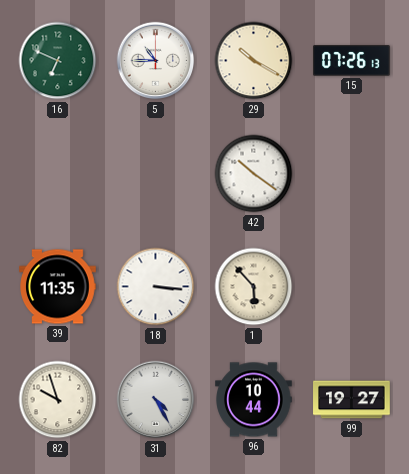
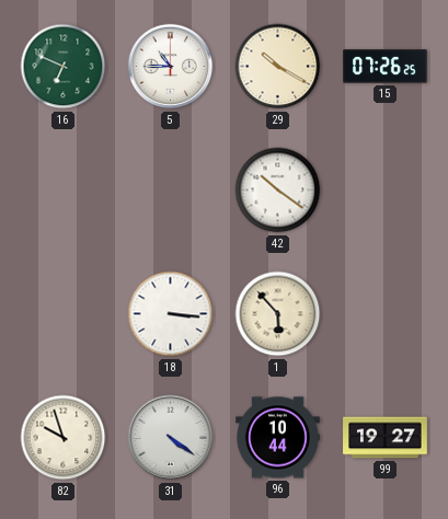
15: 07:26:13 -> 07:26:25 (386, 67)
39: 11:35 -> none (58, 287)
31: 4:25 -> 4:21 (171, 438)
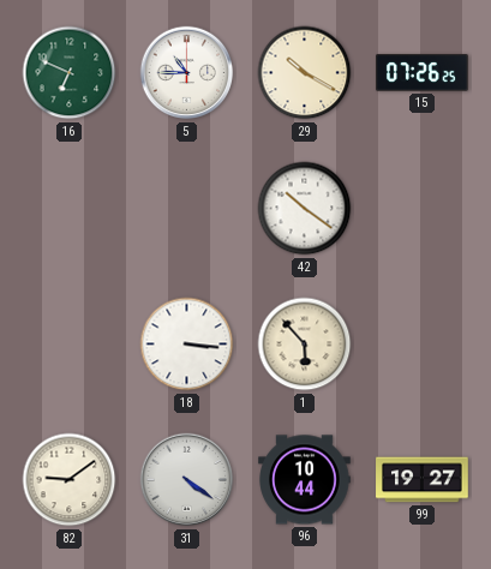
82: 9:57 -> 9:09 (70, 480)
